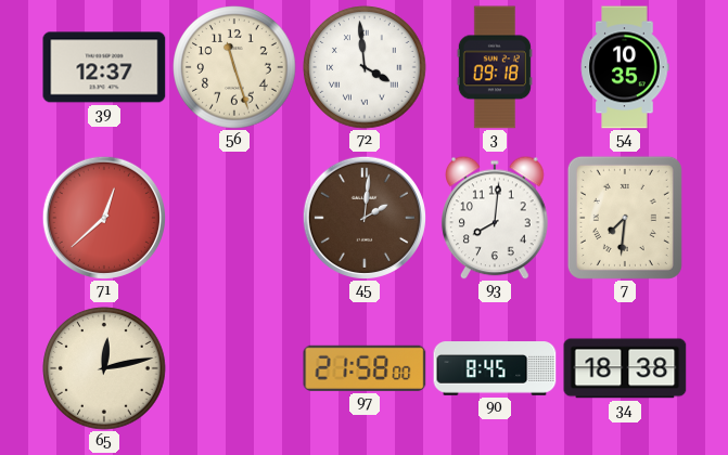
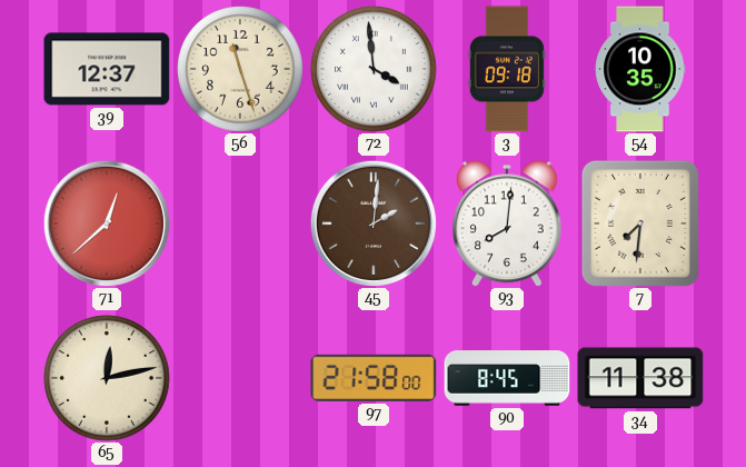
34: 18:38 -> 11:38 (640, 378)
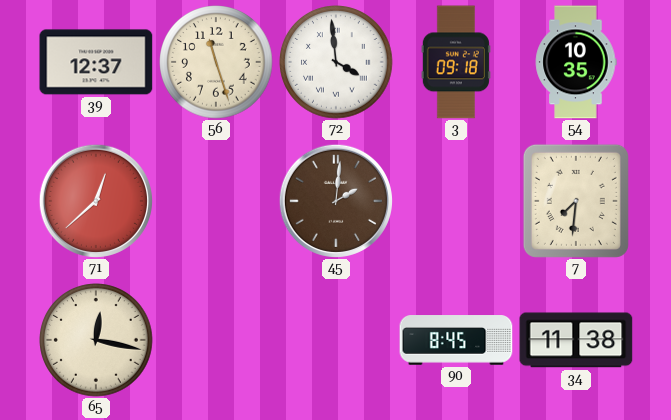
93: 8:01 -> none (508, 223)
65: 12:13 -> 12:17 (96, 340)
97: 21:58 -> none (374, 378)
